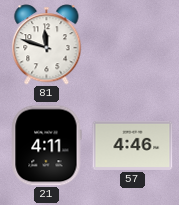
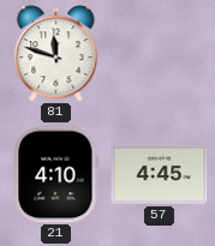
21: 4:11 -> 4:10 (55, 175)
57: 4:46 -> 4:45 (160, 174)
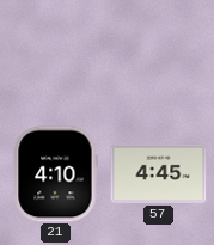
81: 11:48 -> none (56, 54)
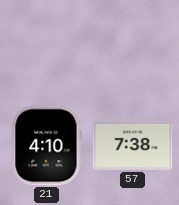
57: 4:45 -> 7:38 (133, 145)
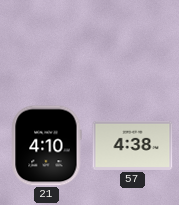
57: 7:38 -> 4:38 (133, 145)
